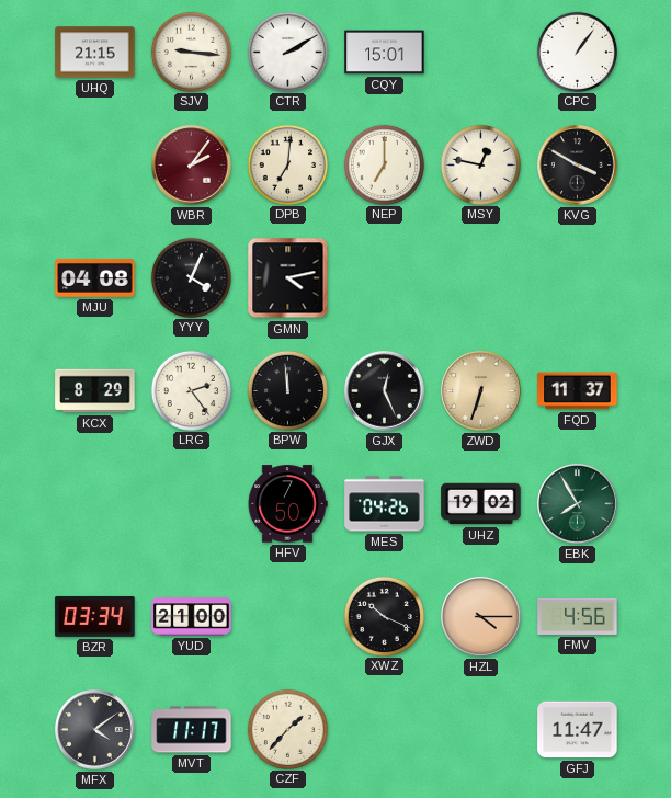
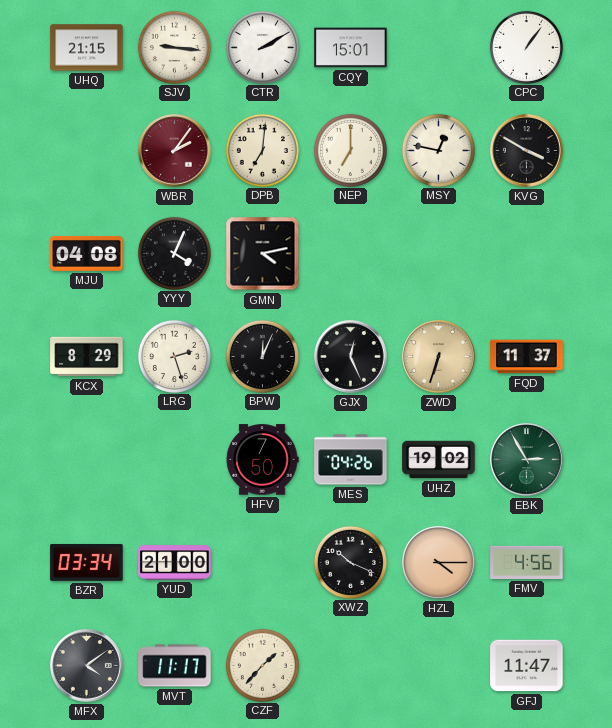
LRG: 2:24 -> 2:27 (174, 356)
BPW: 11:59 -> 12:04 (262, 356)
EBK: 7:55 -> 2:55 (527, 460)
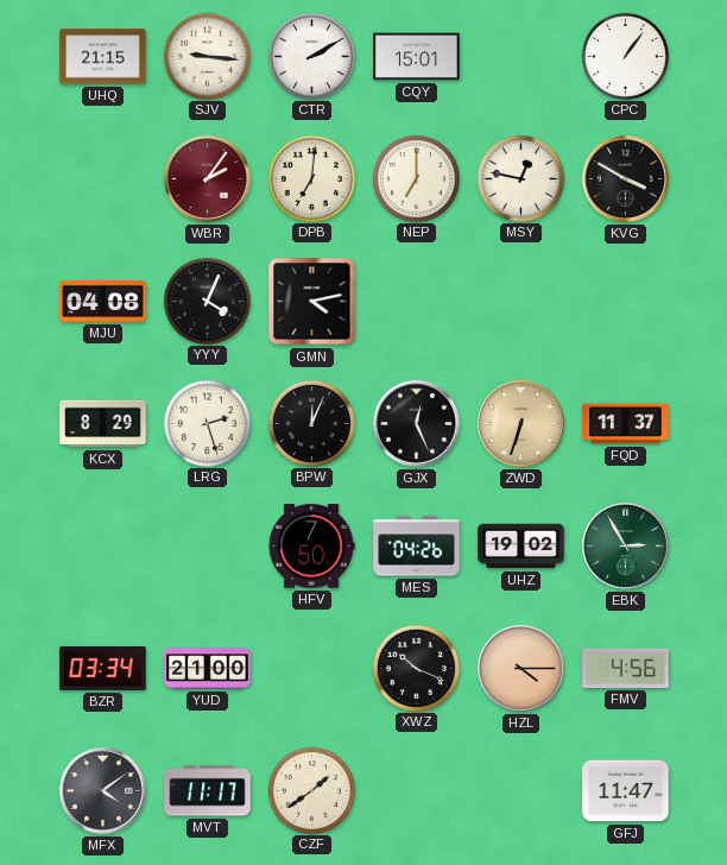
CZF: 1:37 -> 1:39 (311, 790)
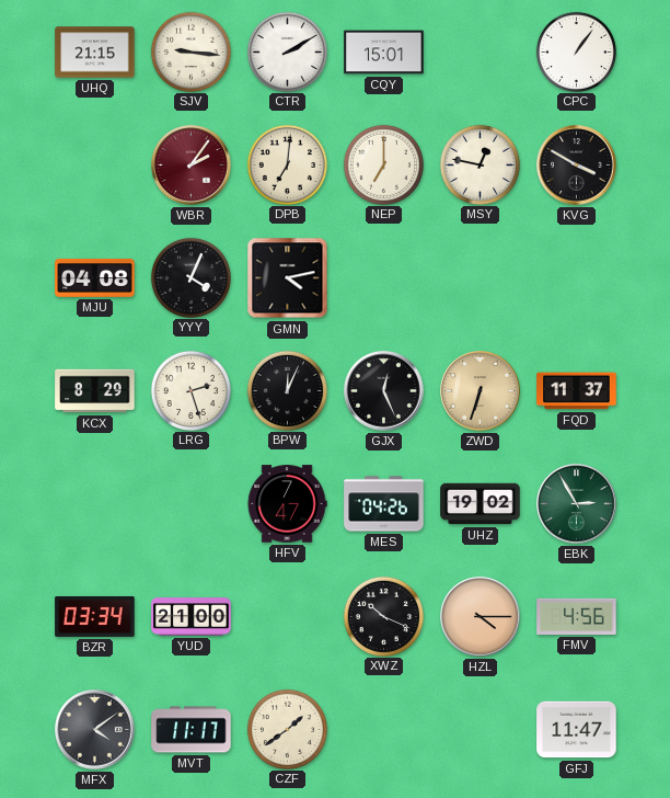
HFV: 7:50 -> 7:47 (287, 504)
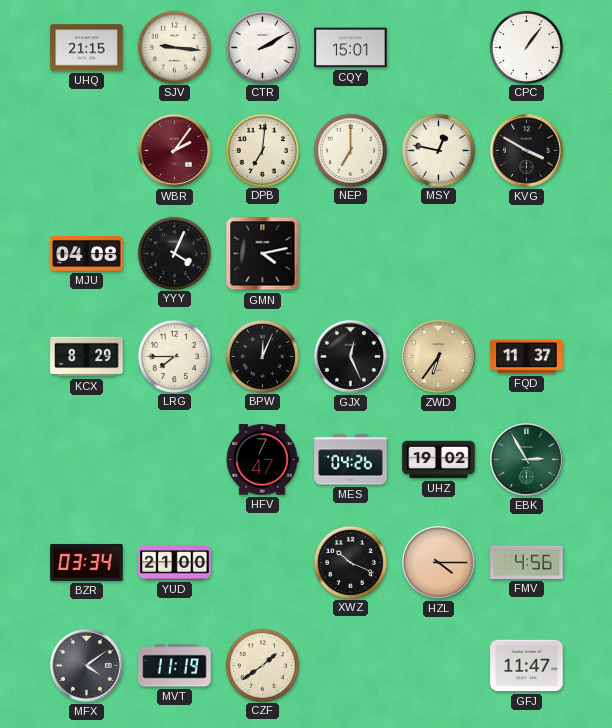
LRG: 2:27 -> 7:45 (174, 356)
ZWD: 6:33 -> 6:36 (439, 357)
MVT: 11:17 -> 11:19 (175, 666)
